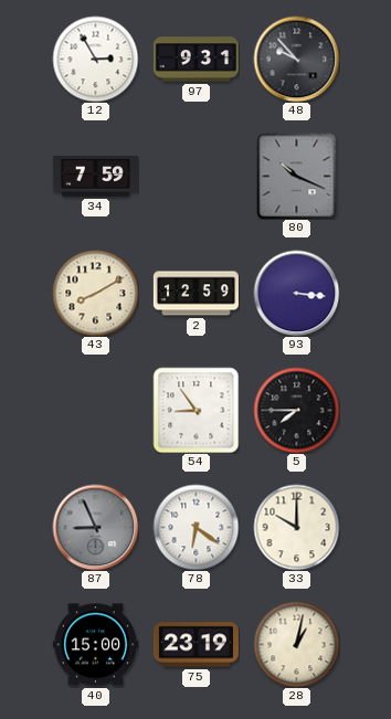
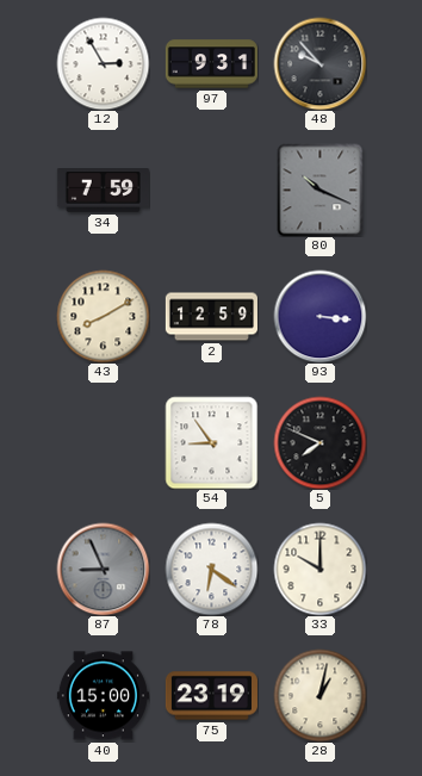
5: 7:45 -> 7:49 (319, 442)
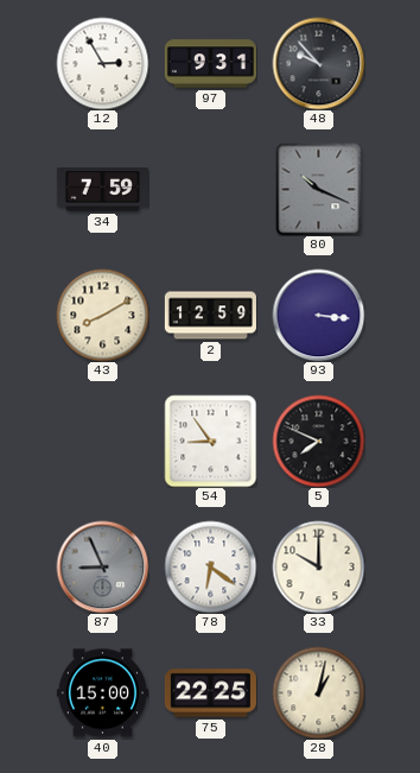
75: 23:19 -> 22:25 (210, 693)
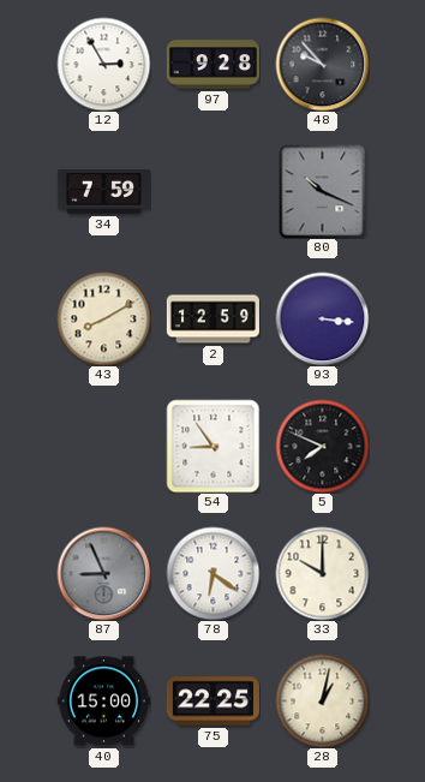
97: 9:31 -> 9:28 (212, 65)
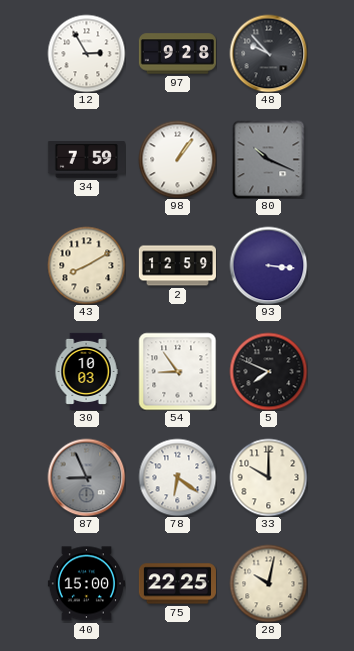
98: none -> 1:06 (177, 159)
30: none -> 10:03 (86, 371)
28: 1:02 -> 10:02 (268, 583)
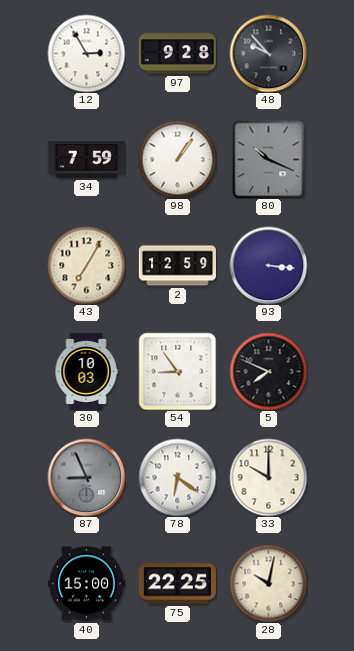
43: 8:10 -> 7:05 (86, 265)
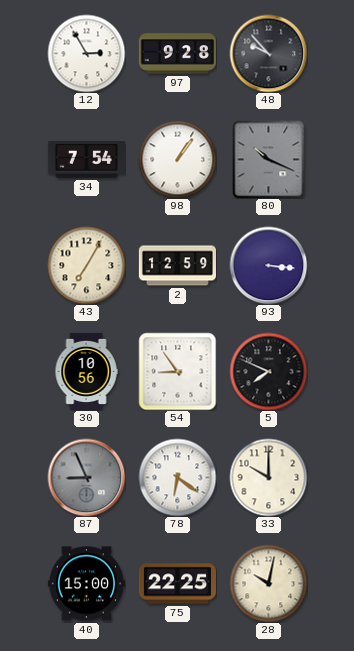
34: 7:59 -> 7:54 (86, 160)
30: 10:03 -> 10:56 (86, 371)
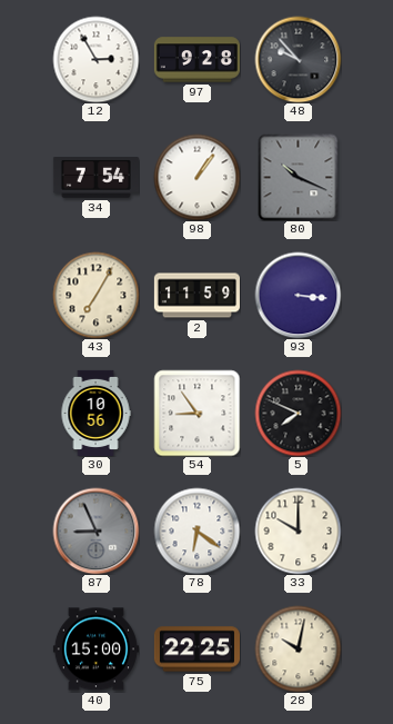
2: 12:59 -> 11:59 (196, 296)
